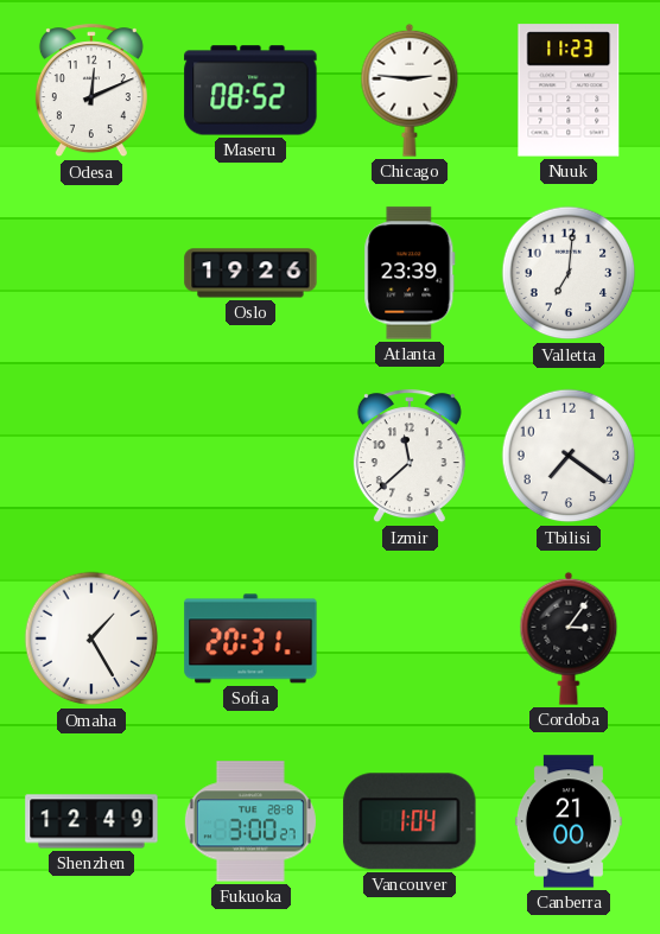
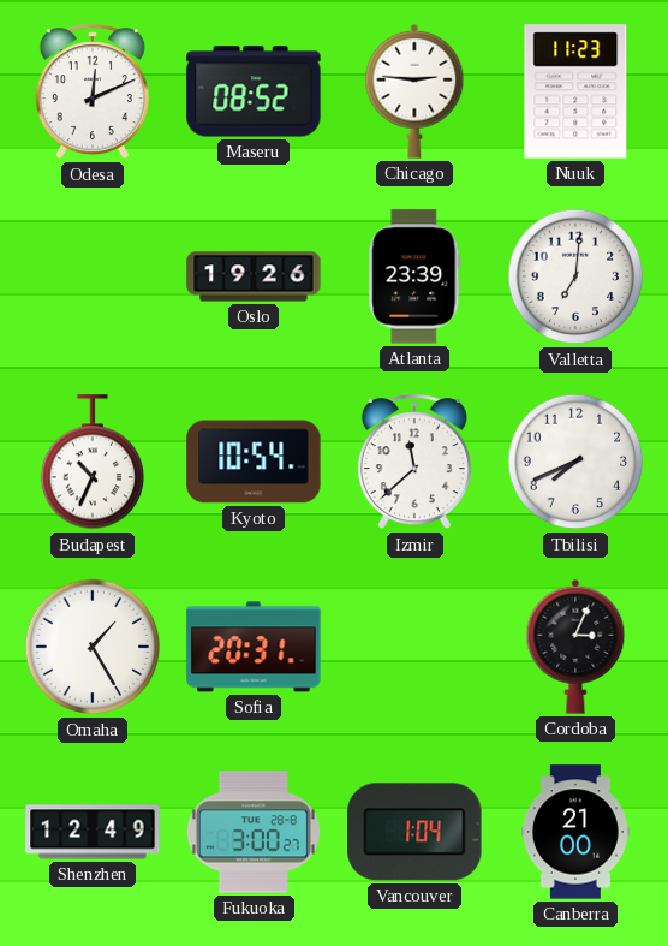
Budapest: none -> 10:34 (93, 463)
Kyoto: none -> 10:54 (254, 462)
Tbilisi: 7:21 -> 7:41 (575, 462)
Cordoba: 3:06 -> 3:04 (575, 647)
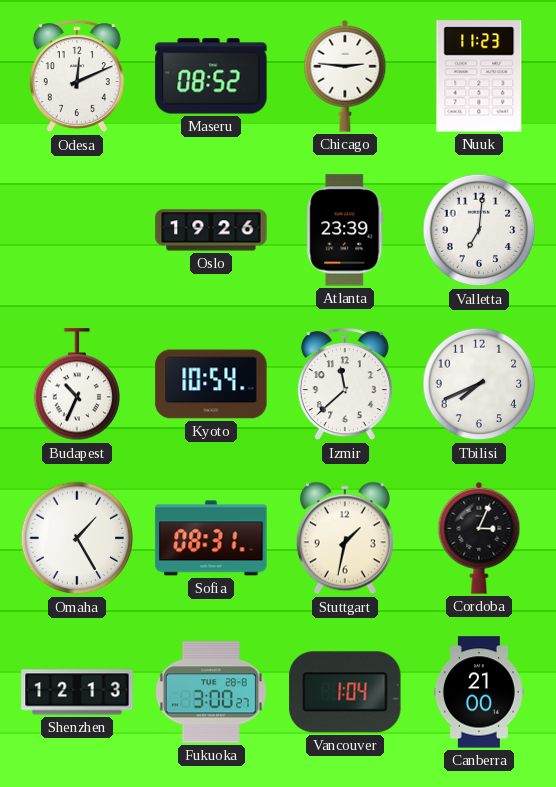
Sofia: 20:31 -> 08:31 (211, 538)
Stuttgart: none -> 1:32 (345, 538)
Shenzhen: 12:49 -> 12:13 (77, 692)
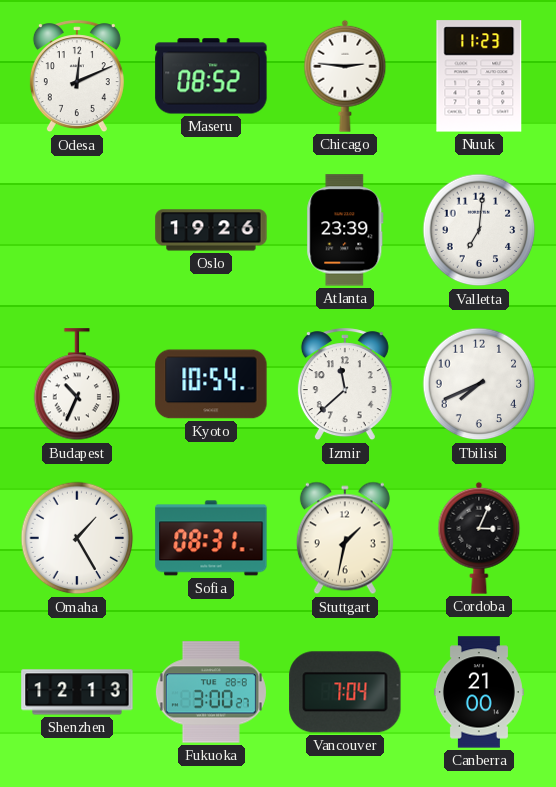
Vancouver: 1:04 -> 7:04 (345, 692)
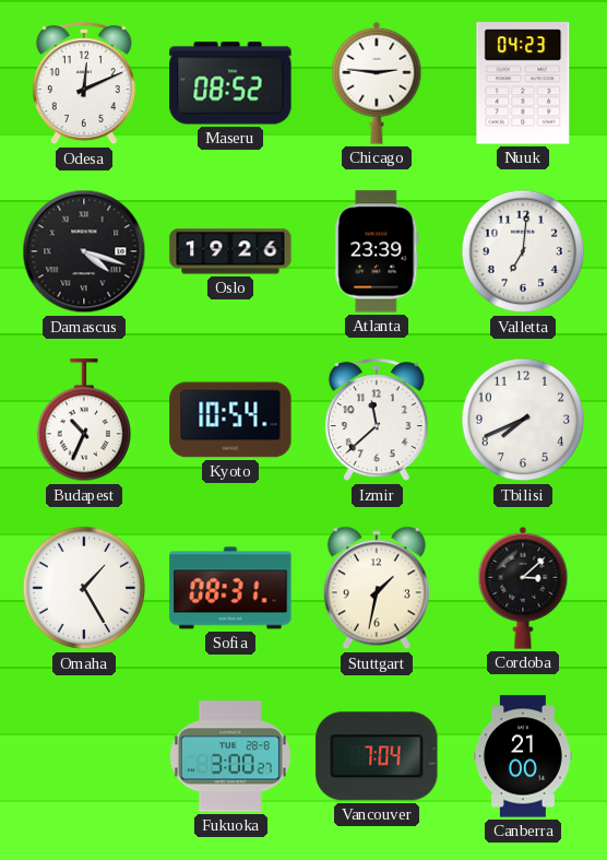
Nuuk: 11:23 -> 04:23 (523, 83)
Damascus: none -> 4:18 (84, 251)
Cordoba: 3:04 -> 3:08 (523, 588)
Shenzhen: 12:13 -> none (77, 692)
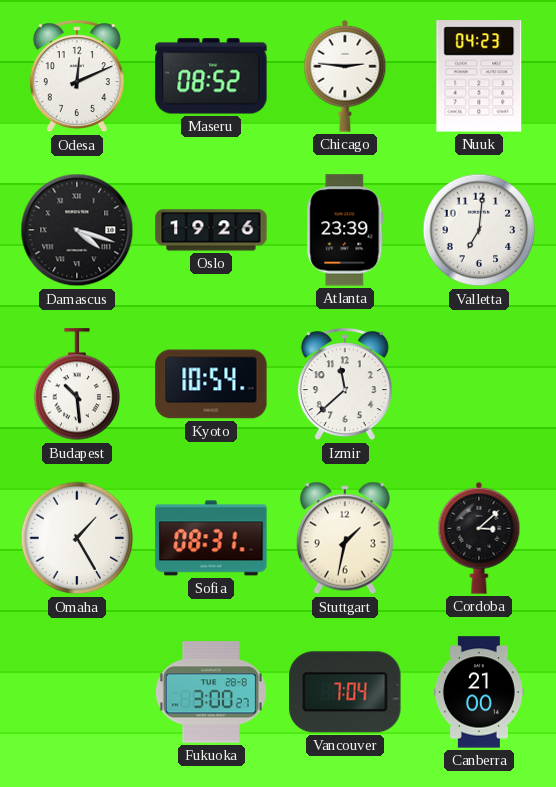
Budapest: 10:34 -> 10:29 (77, 385)
Tbilisi: 7:41 -> none (523, 420)
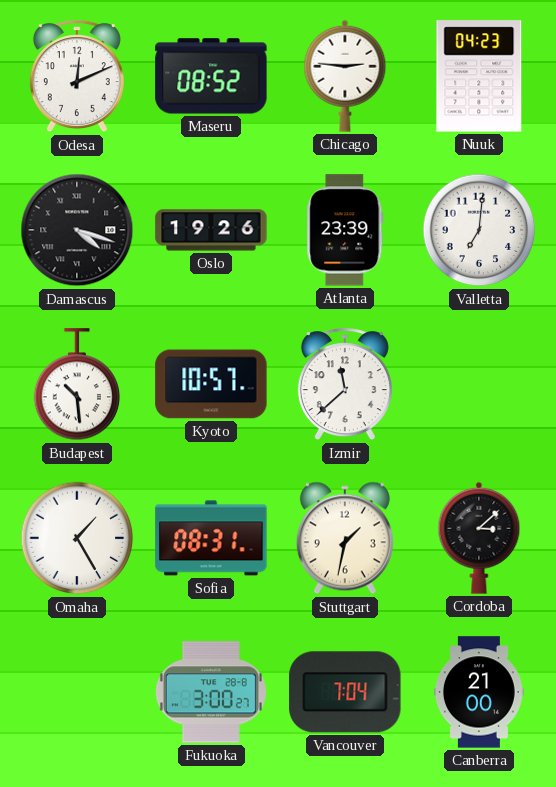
Kyoto: 10:54 -> 10:57 (211, 384)
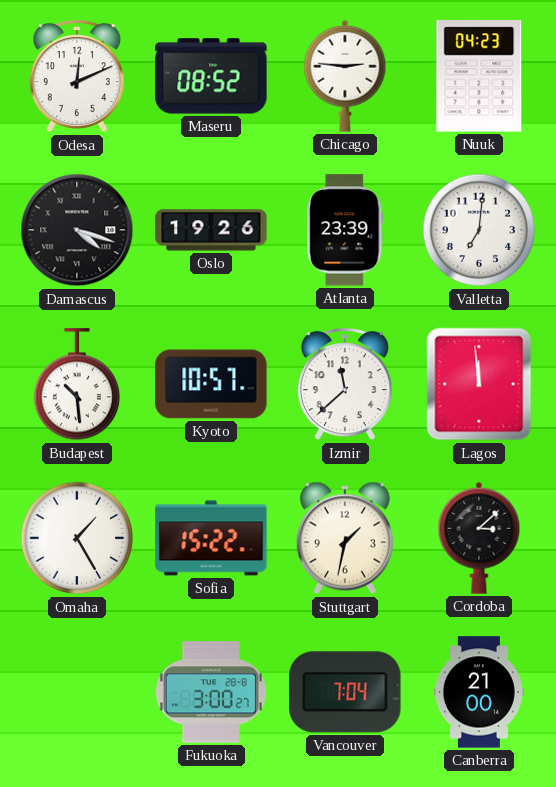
Lagos: none -> 11:59 (479, 384)
Sofia: 08:31 -> 15:22 (211, 538)
